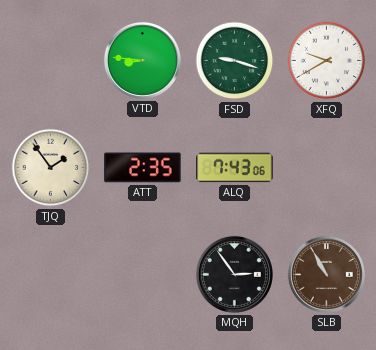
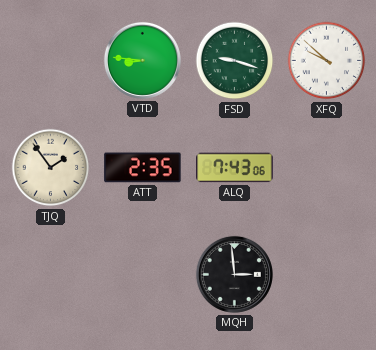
XFQ: 9:40 -> 9:52 (327, 61)
MQH: 2:54 -> 2:59 (234, 274)
SLB: 10:55 -> none (326, 274)
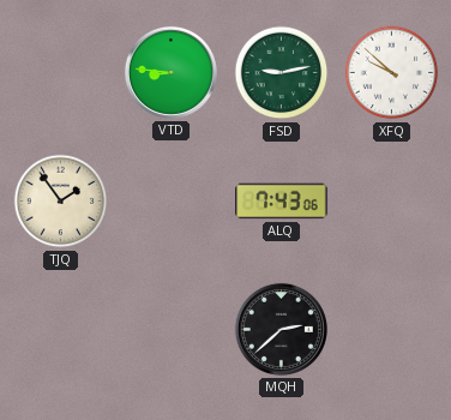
FSD: 9:18 -> 9:13 (282, 73)
ATT: 2:35 -> none (143, 168)
MQH: 2:59 -> 2:38 (281, 329)
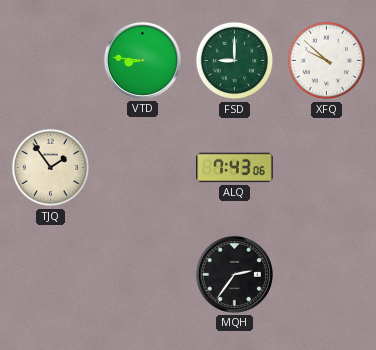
FSD: 9:13 -> 9:00 (235, 61)
MQH: 2:38 -> 2:36 (234, 274)
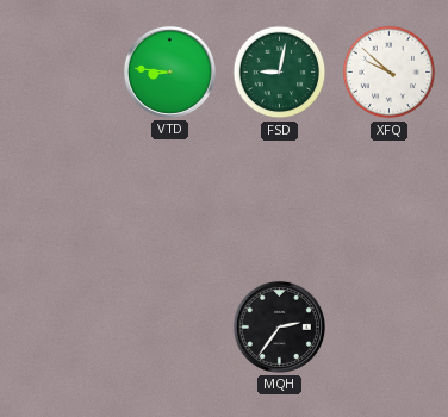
FSD: 9:00 -> 9:02 (280, 73)
TJQ: 1:54 -> none (51, 168)
ALQ: 7:43 -> none (235, 168)
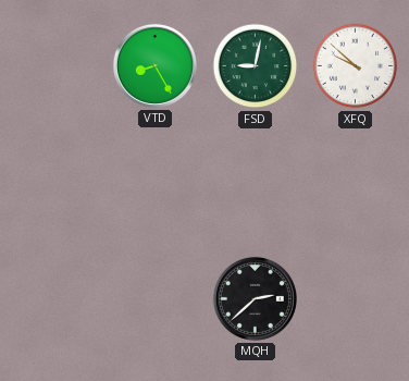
VTD: 8:46 -> 8:25 (154, 65)
MQH: 2:36 -> 2:38 (255, 298)
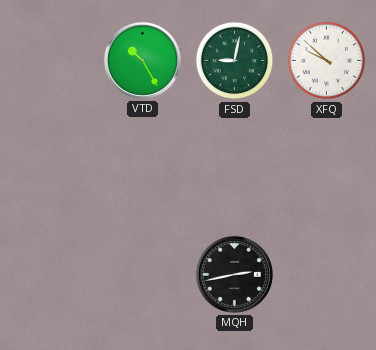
VTD: 8:25 -> 10:25 (142, 60)
MQH: 2:38 -> 2:43 (234, 274)
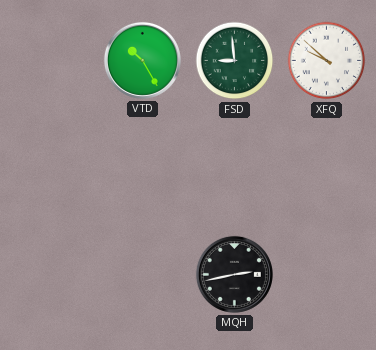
FSD: 9:02 -> 8:59 (235, 61)
